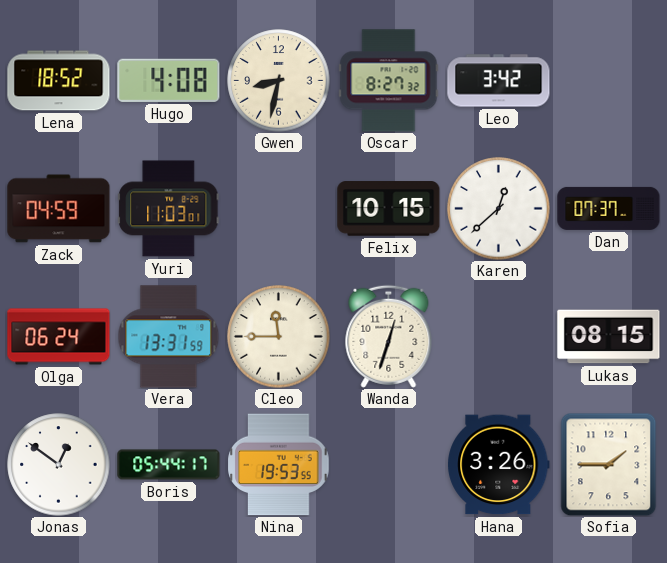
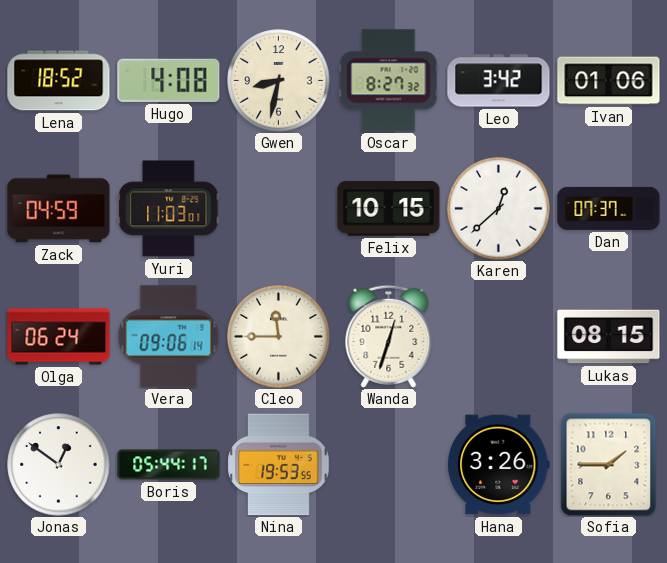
Ivan: none -> 01:06 (609, 81)
Vera: 13:31 -> 09:06 (169, 337)
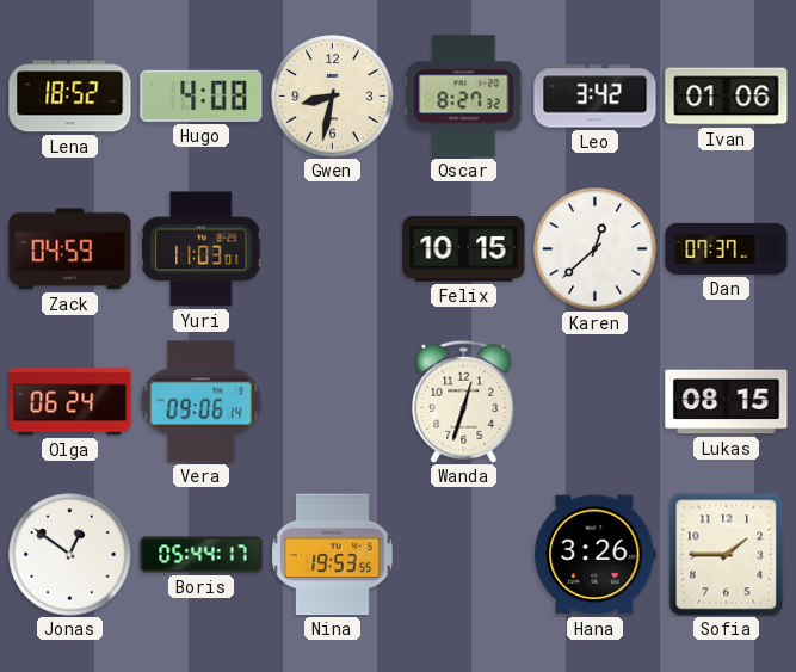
Cleo: 11:45 -> none (279, 337)
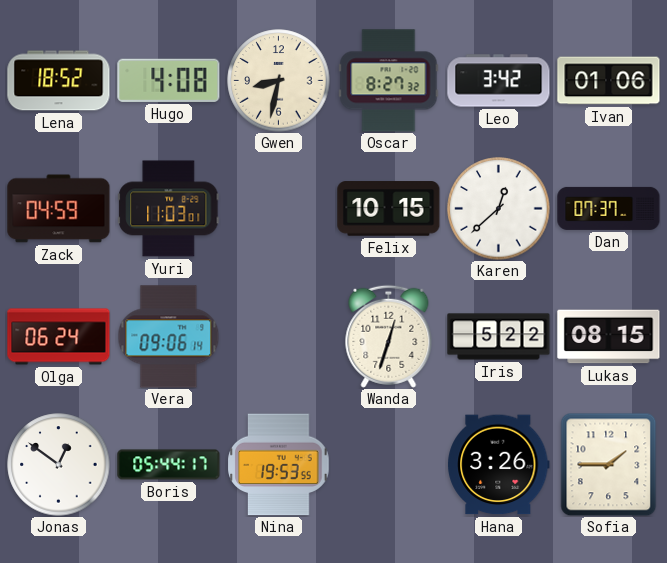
Iris: none -> 5:22 (499, 337)
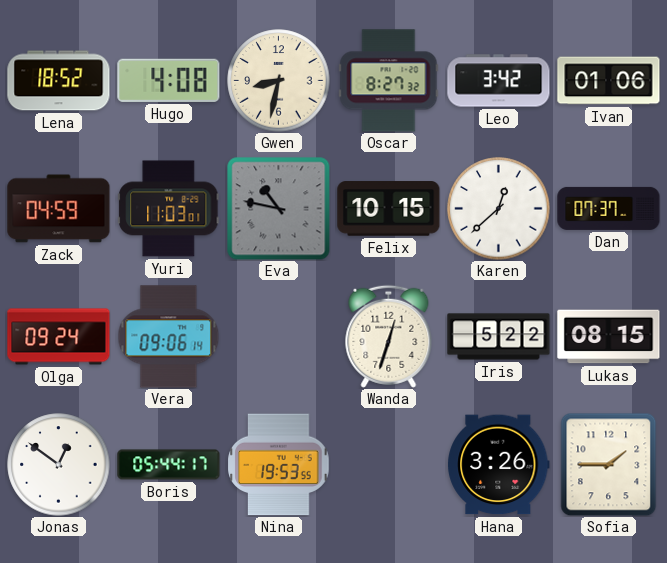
Eva: none -> 10:47 (279, 209)
Olga: 06:24 -> 09:24 (59, 337)
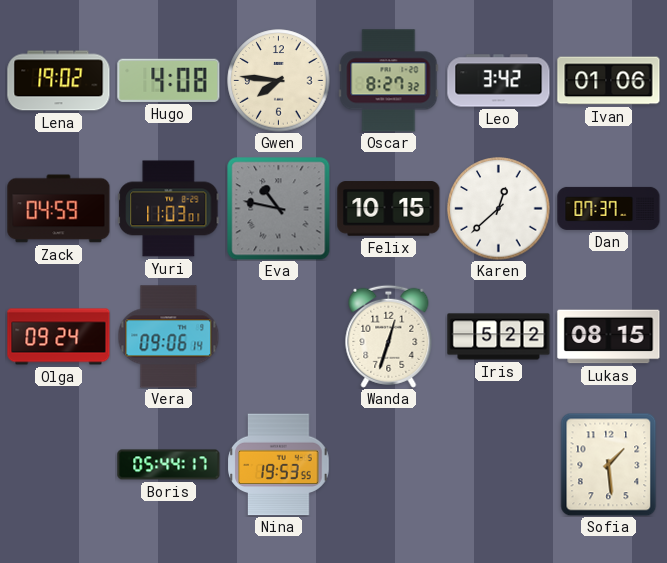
Lena: 18:52 -> 19:02 (59, 81)
Gwen: 8:32 -> 7:46 (279, 81)
Jonas: 12:51 -> none (59, 465)
Hana: 3:26 -> none (499, 465)
Sofia: 1:45 -> 1:29 (609, 464)
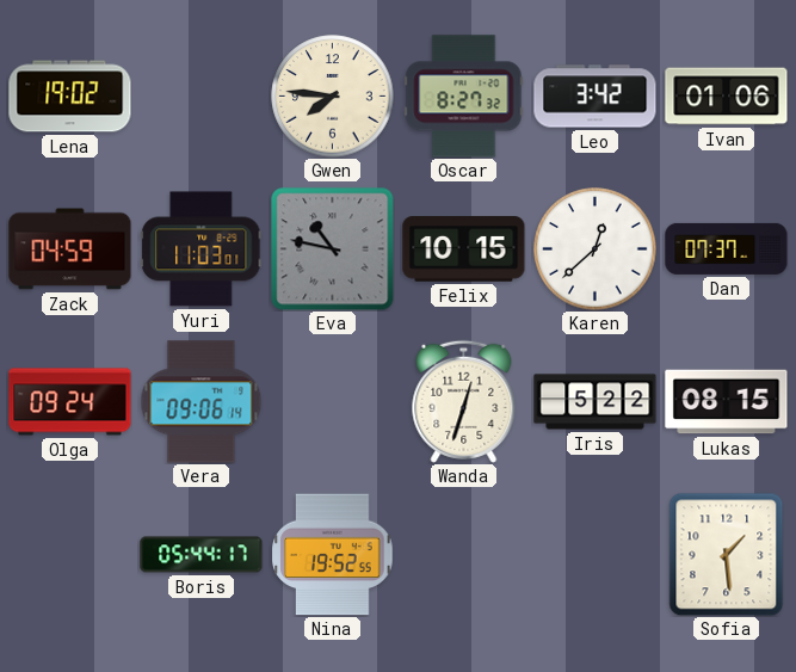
Hugo: 4:08 -> none (169, 80)
Nina: 19:53 -> 19:52 (333, 555)
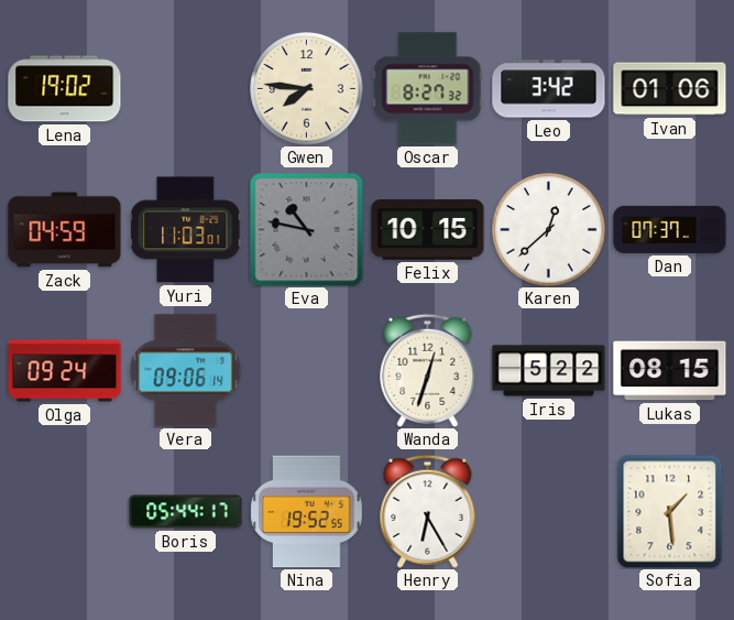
Henry: none -> 6:25 (428, 511)
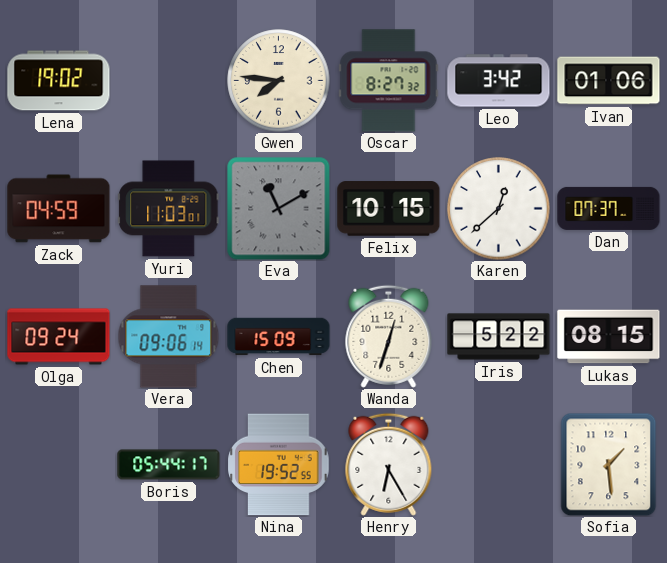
Eva: 10:47 -> 11:10 (279, 209)
Chen: none -> 15:09 (279, 337)
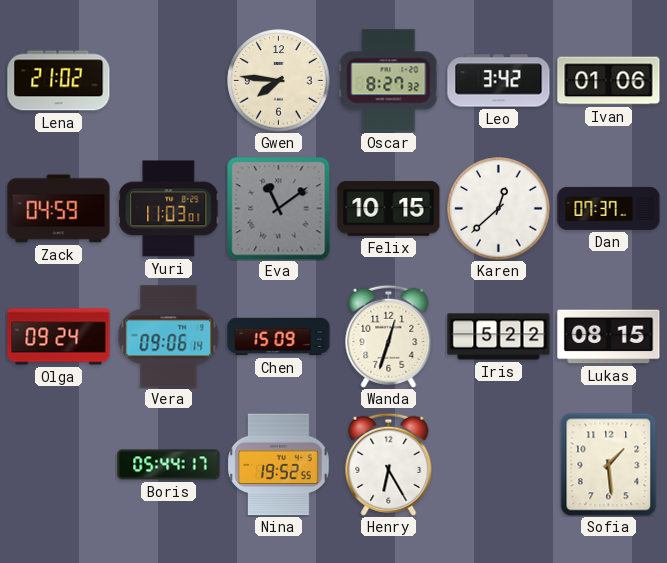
Lena: 19:02 -> 21:02 (59, 81)
Eva: 11:10 -> 11:09 (279, 209)
